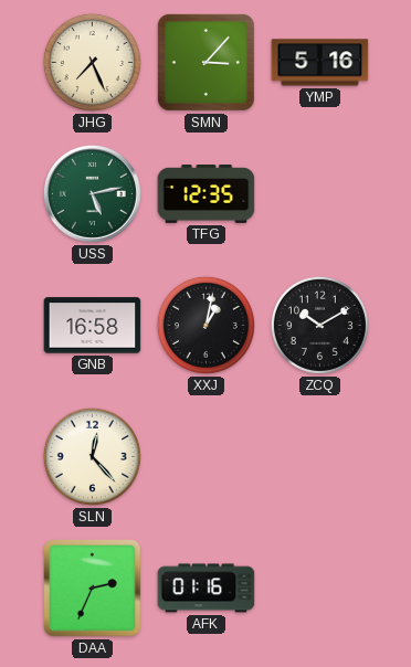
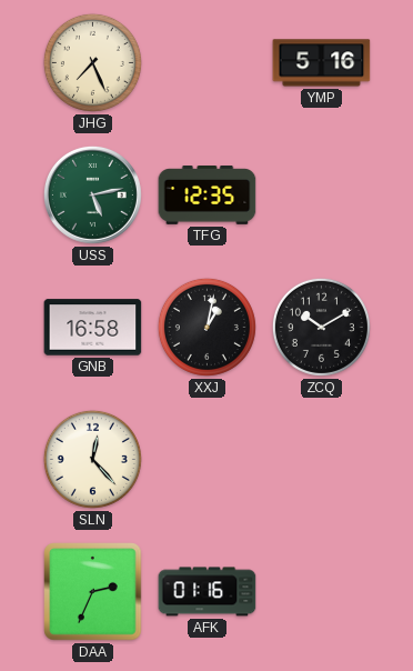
SMN: 3:07 -> none (205, 62)
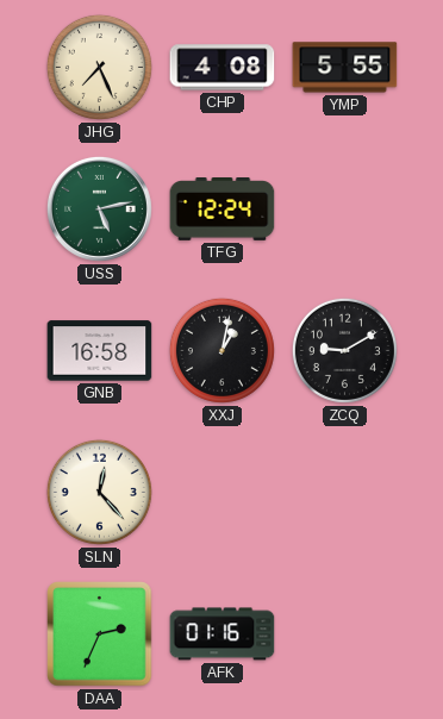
CHP: none -> 4:08 (223, 68)
YMP: 5:16 -> 5:55 (345, 68)
TFG: 12:35 -> 12:24 (223, 210)
ZCQ: 10:10 -> 9:10 (344, 350)
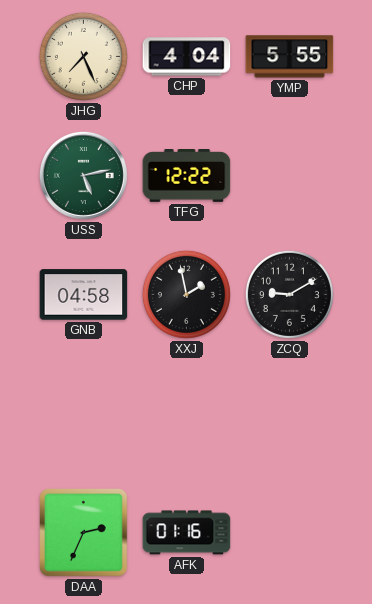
CHP: 4:08 -> 4:04 (187, 57)
TFG: 12:24 -> 12:22 (187, 176)
GNB: 16:58 -> 04:58 (84, 295)
XXJ: 1:02 -> 1:58 (186, 294)
SLN: 12:23 -> none (99, 492)
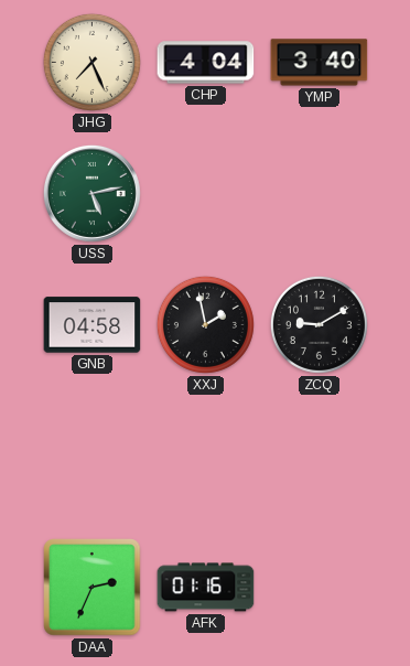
YMP: 5:55 -> 3:40 (320, 63)
TFG: 12:22 -> none (187, 176)
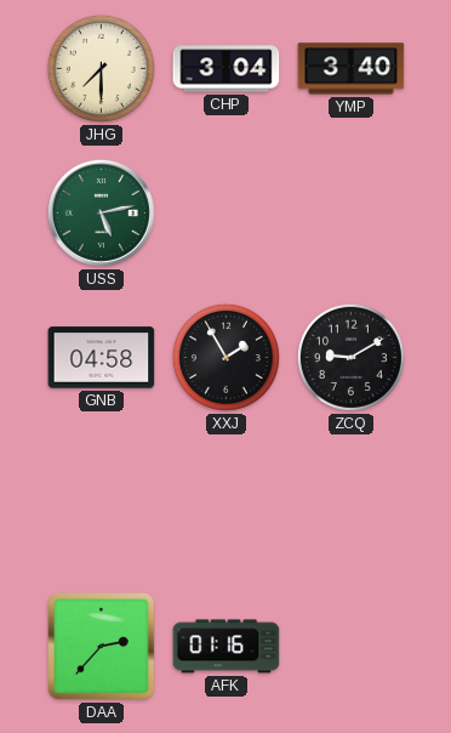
JHG: 7:26 -> 7:30 (101, 68)
CHP: 4:04 -> 3:04 (227, 69)
XXJ: 1:58 -> 1:55 (225, 357)
DAA: 2:34 -> 2:37 (102, 647)
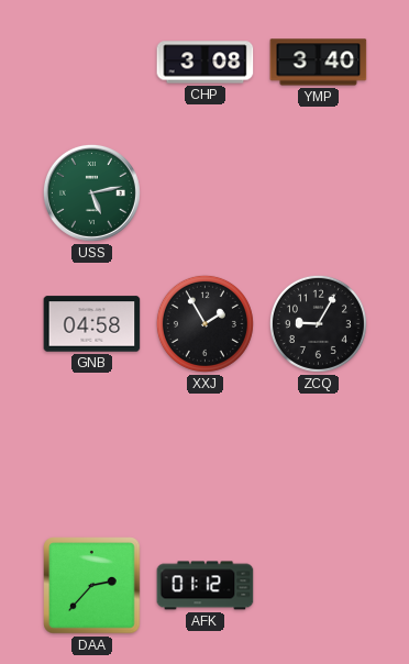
JHG: 7:30 -> none (101, 68)
CHP: 3:04 -> 3:08 (206, 63)
ZCQ: 9:10 -> 9:05 (318, 323)
AFK: 01:16 -> 01:12 (206, 586)
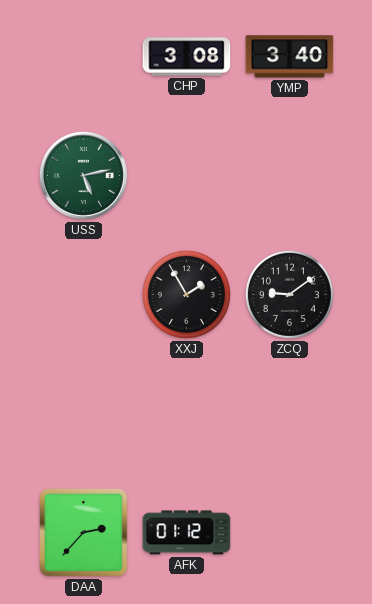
GNB: 04:58 -> none (92, 324)
ZCQ: 9:05 -> 9:09 (289, 294)
